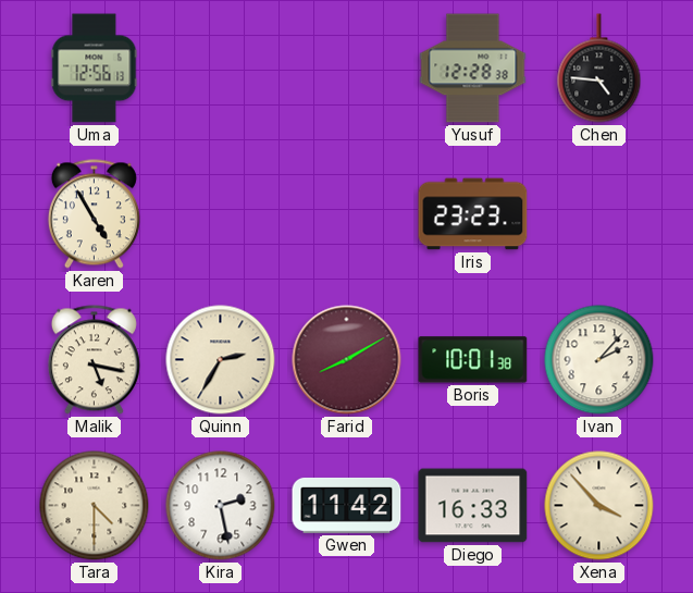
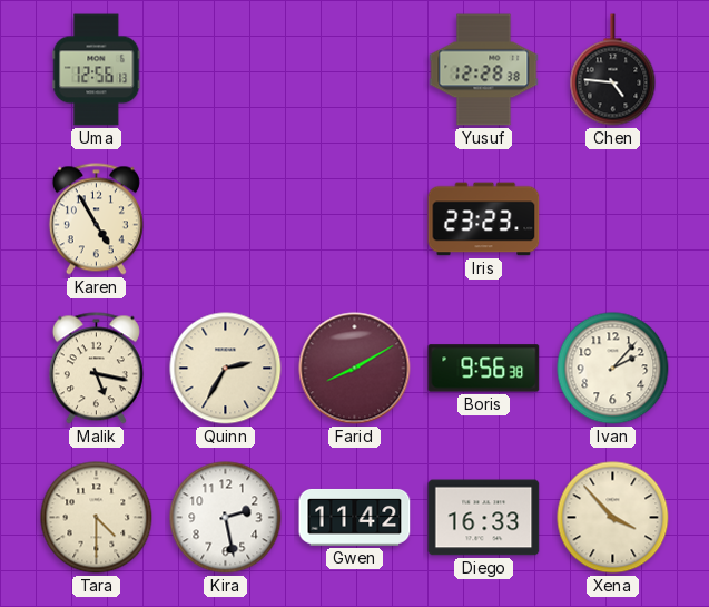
Boris: 10:01 -> 9:56 (484, 369)
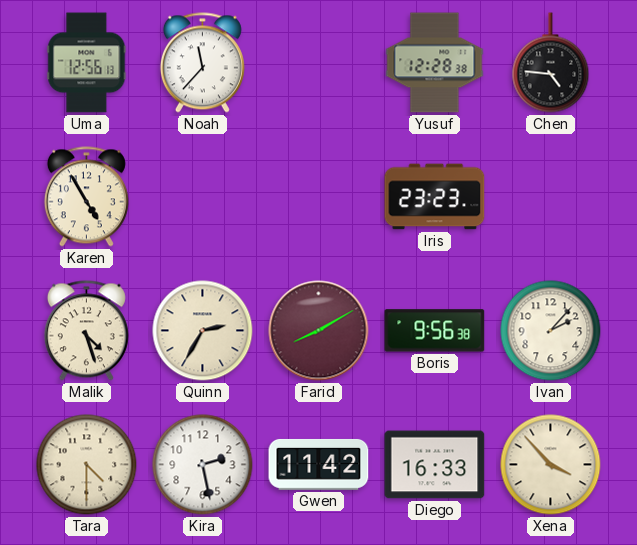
Noah: none -> 11:37 (202, 63)
Malik: 5:17 -> 4:27 (86, 331)
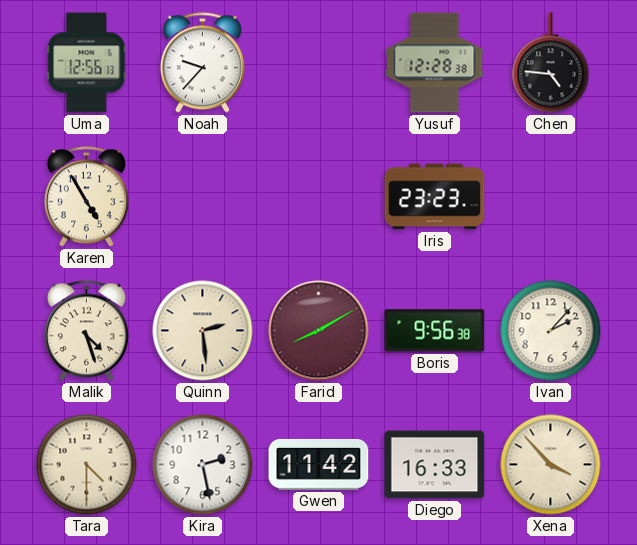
Noah: 11:37 -> 9:37 (202, 63)
Quinn: 2:35 -> 2:29 (203, 331)
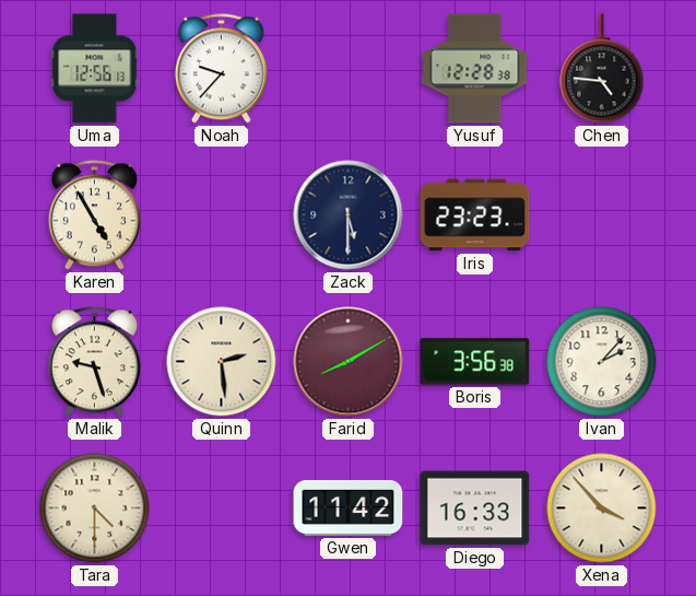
Zack: none -> 5:30 (349, 215)
Malik: 4:27 -> 9:27 (94, 362)
Boris: 9:56 -> 3:56 (475, 362)
Kira: 2:28 -> none (203, 465)
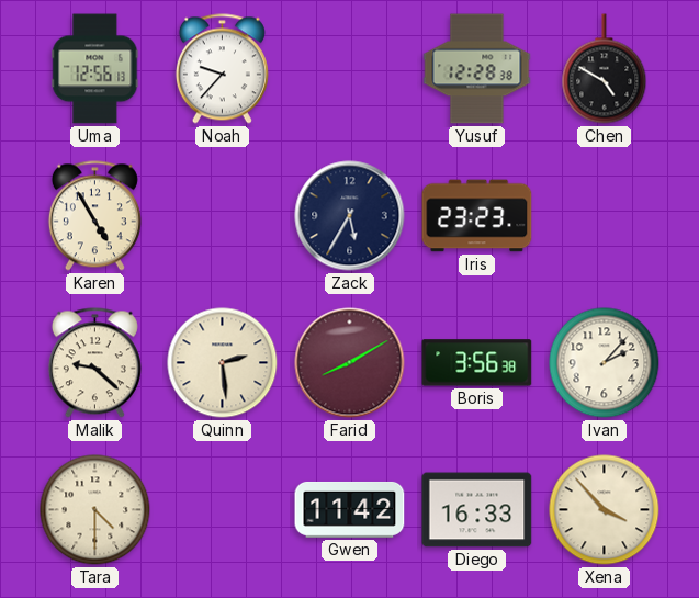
Chen: 4:46 -> 4:50 (605, 69)
Zack: 5:30 -> 5:35 (350, 216)
Malik: 9:27 -> 9:22 (94, 363)
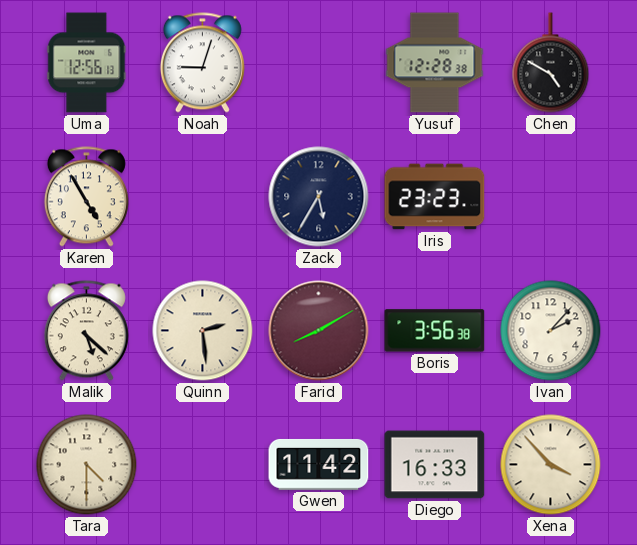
Noah: 9:37 -> 9:03 (202, 63)
Malik: 9:22 -> 5:22 (86, 331)
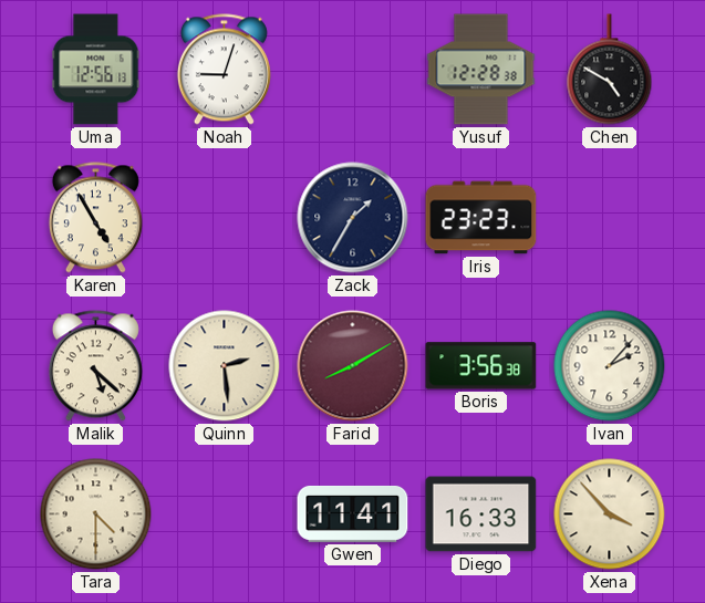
Zack: 5:35 -> 1:35 (353, 218)
Gwen: 11:42 -> 11:41 (353, 513)
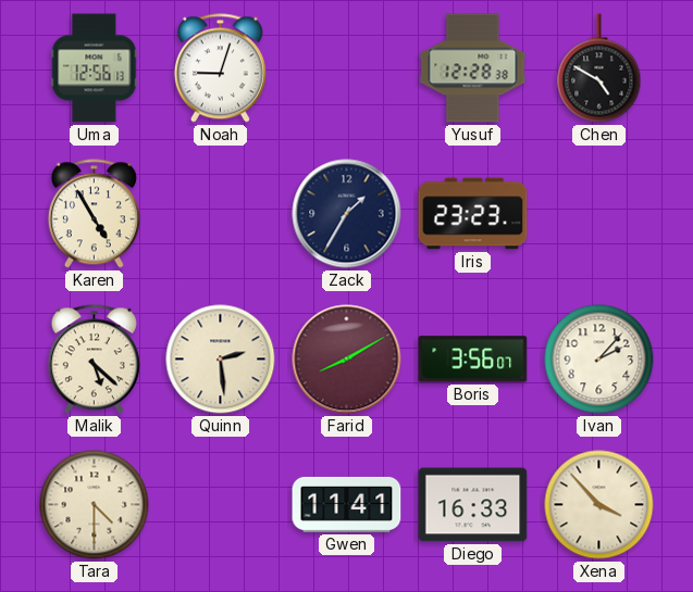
Boris: 3:56:38 -> 3:56:07 (473, 360)
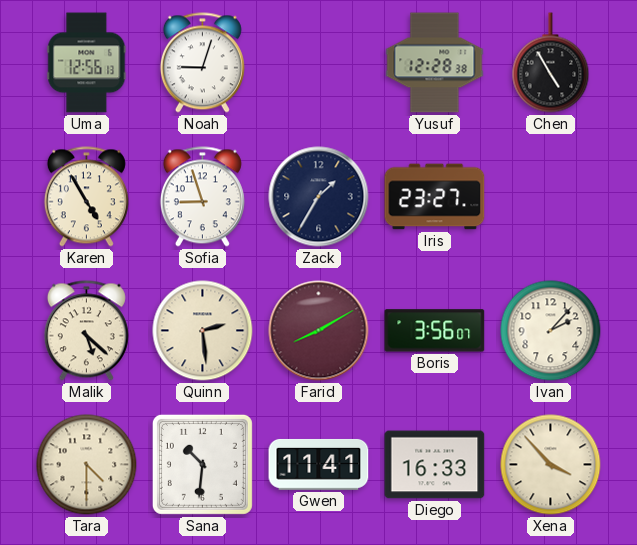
Chen: 4:50 -> 4:55 (551, 63)
Sofia: none -> 8:57 (202, 197)
Iris: 23:23 -> 23:27 (435, 197)
Sana: none -> 10:31 (202, 464)
